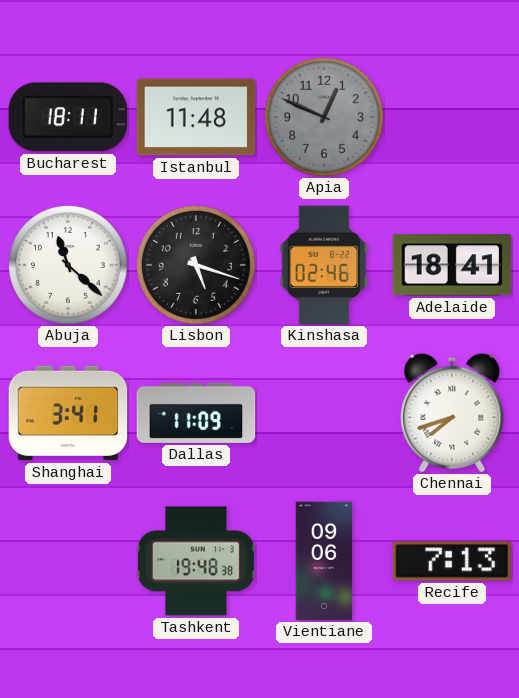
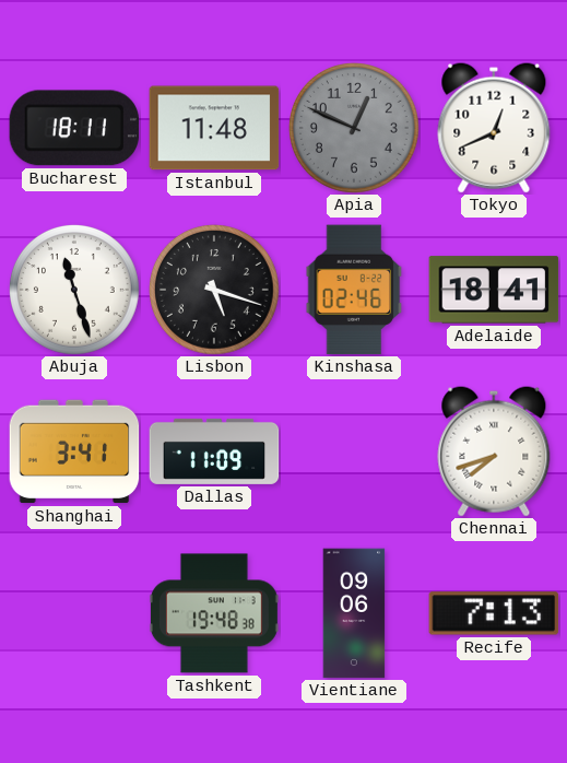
Tokyo: none -> 12:41 (494, 128)
Abuja: 11:22 -> 11:27 (74, 290)
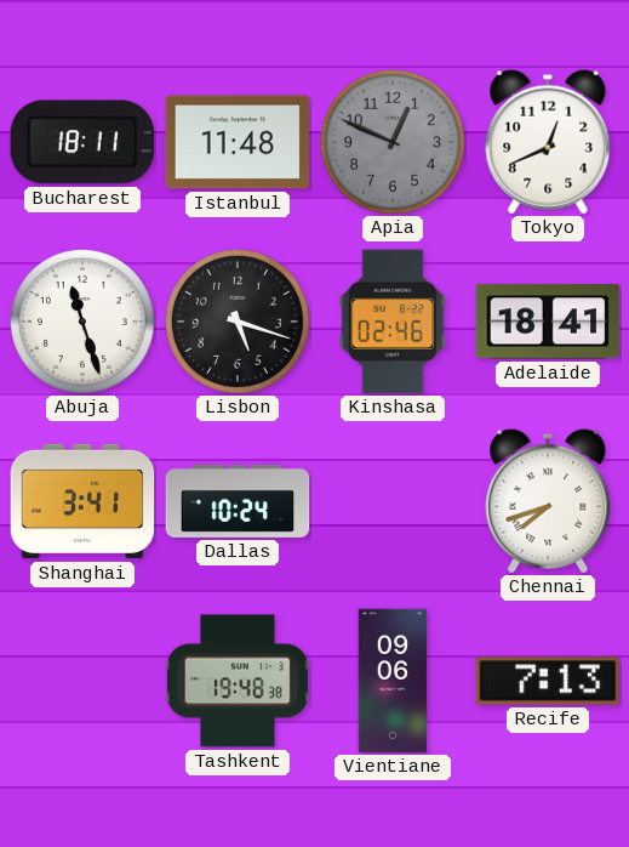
Dallas: 11:09 -> 10:24 (238, 501)
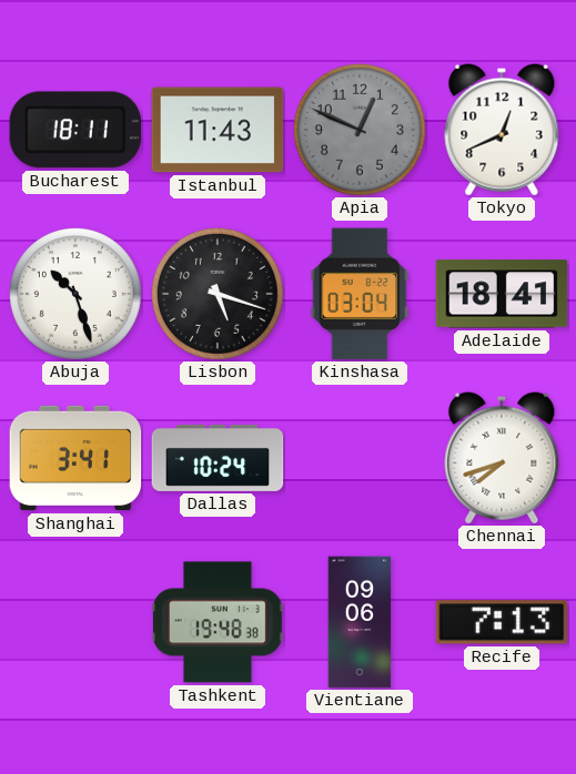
Istanbul: 11:48 -> 11:43 (218, 130)
Abuja: 11:27 -> 10:27 (75, 294)
Kinshasa: 02:46 -> 03:04 (360, 294)
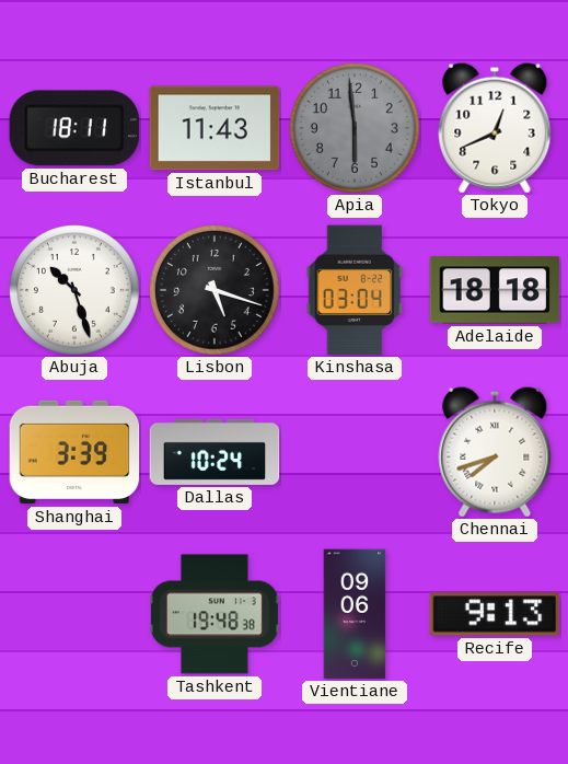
Apia: 12:49 -> 5:59 (355, 128)
Adelaide: 18:41 -> 18:18 (495, 290)
Shanghai: 3:41 -> 3:39 (74, 452)
Recife: 7:13 -> 9:13 (495, 614)
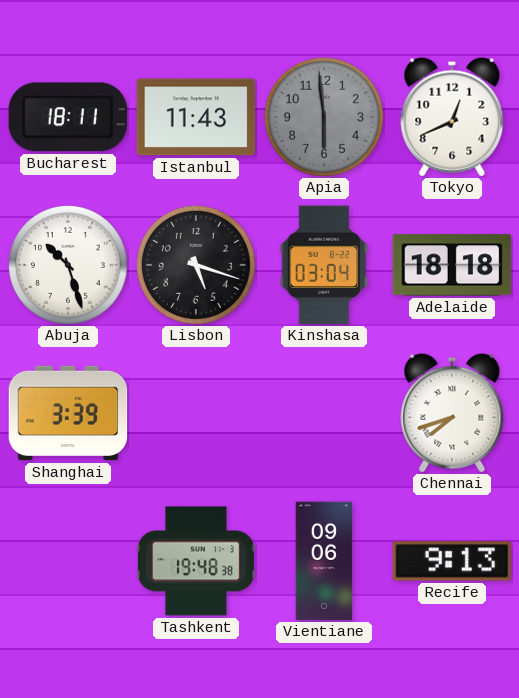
Dallas: 10:24 -> none (215, 452)
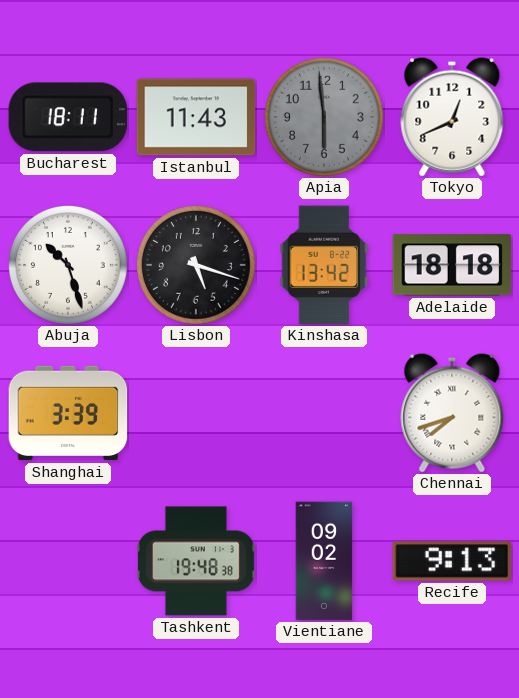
Kinshasa: 03:04 -> 13:42 (324, 265)
Vientiane: 09:06 -> 09:02 (324, 561)
